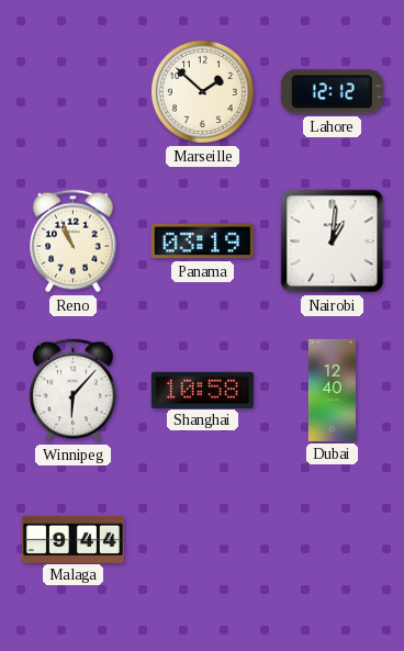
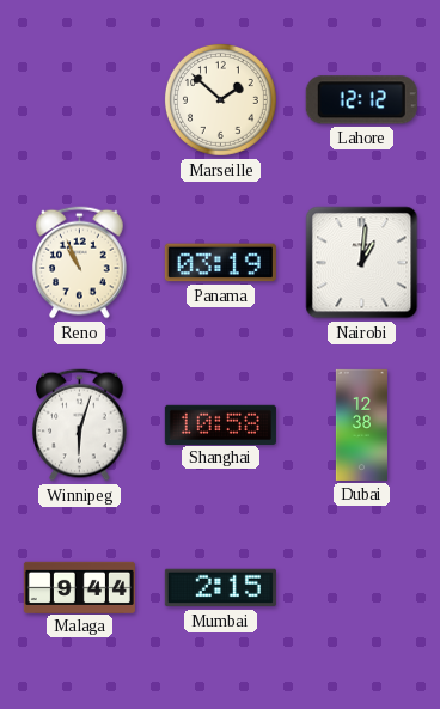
Winnipeg: 6:07 -> 6:03 (80, 426)
Dubai: 12:40 -> 12:38 (361, 424)
Mumbai: none -> 2:15 (220, 588)
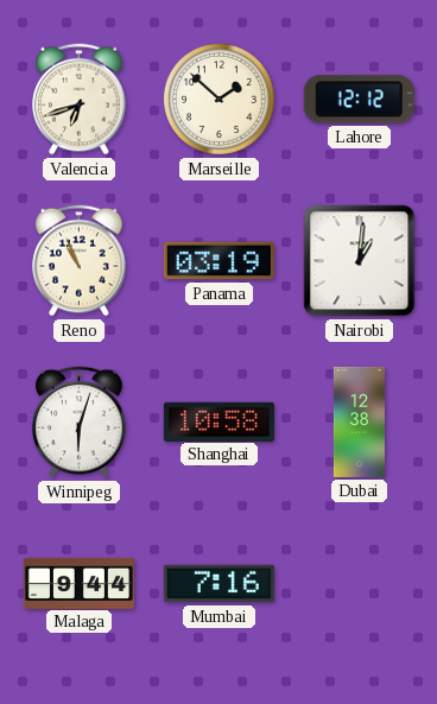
Valencia: none -> 6:42 (80, 100)
Mumbai: 2:15 -> 7:16 (218, 584)
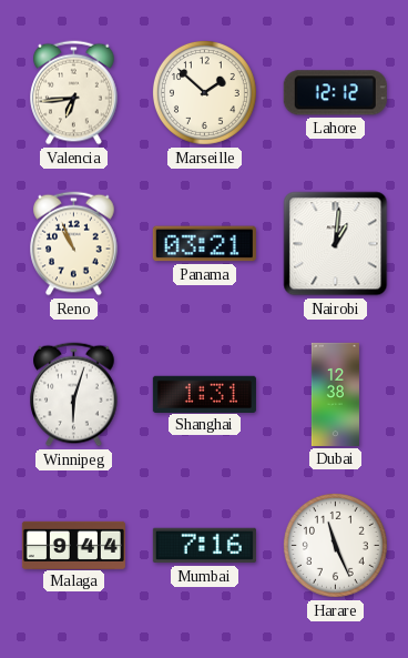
Valencia: 6:42 -> 6:44 (74, 93)
Panama: 03:19 -> 03:21 (204, 244)
Shanghai: 10:58 -> 1:31 (204, 394)
Harare: none -> 11:26 (335, 545)
